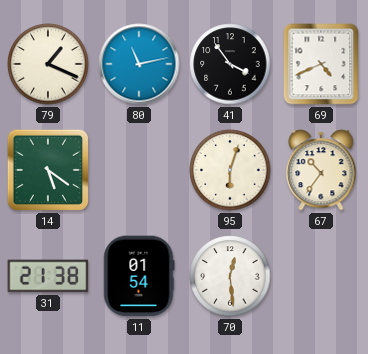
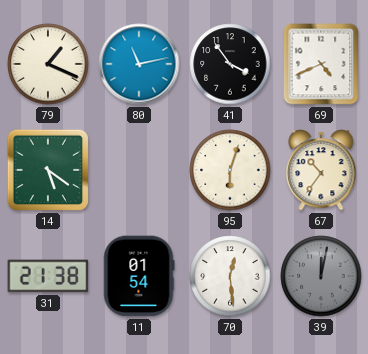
39: none -> 12:02 (321, 276)
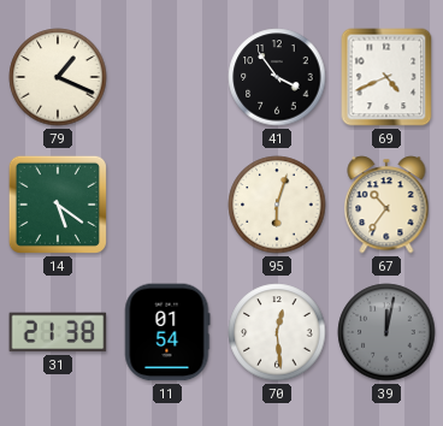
80: 11:13 -> none (139, 64)
